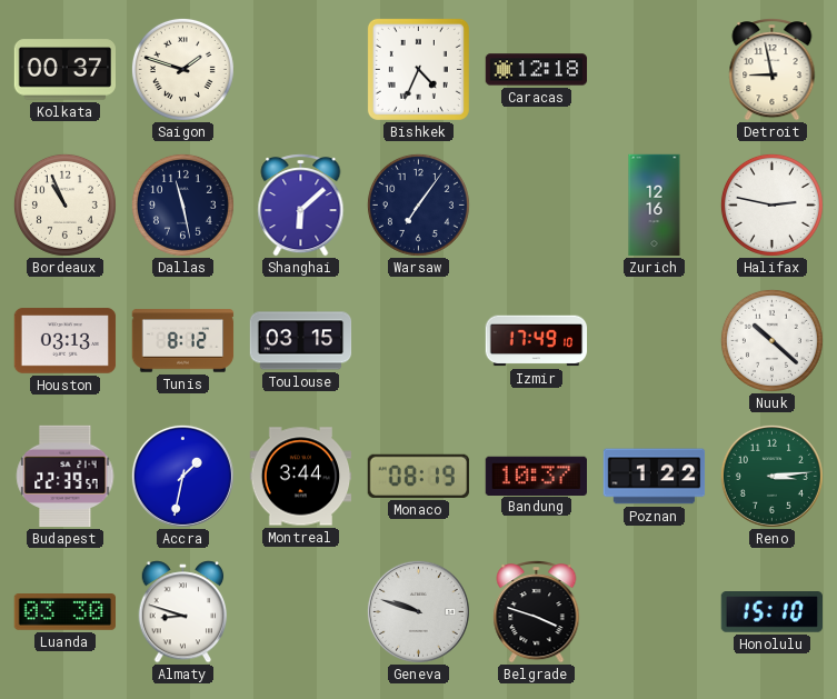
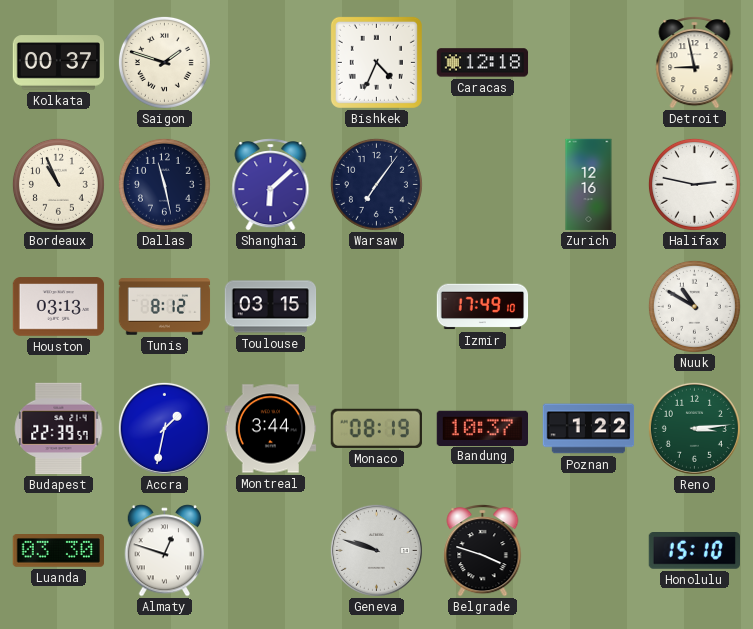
Nuuk: 10:22 -> 10:50 (694, 306)
Almaty: 8:48 -> 12:48 (165, 551)
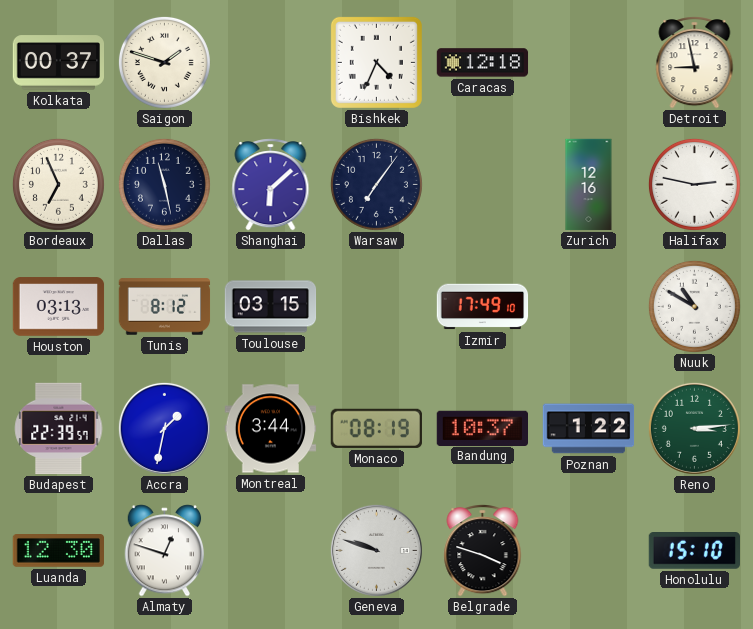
Bordeaux: 10:56 -> 6:56 (58, 184)
Luanda: 03:30 -> 12:30 (58, 551)
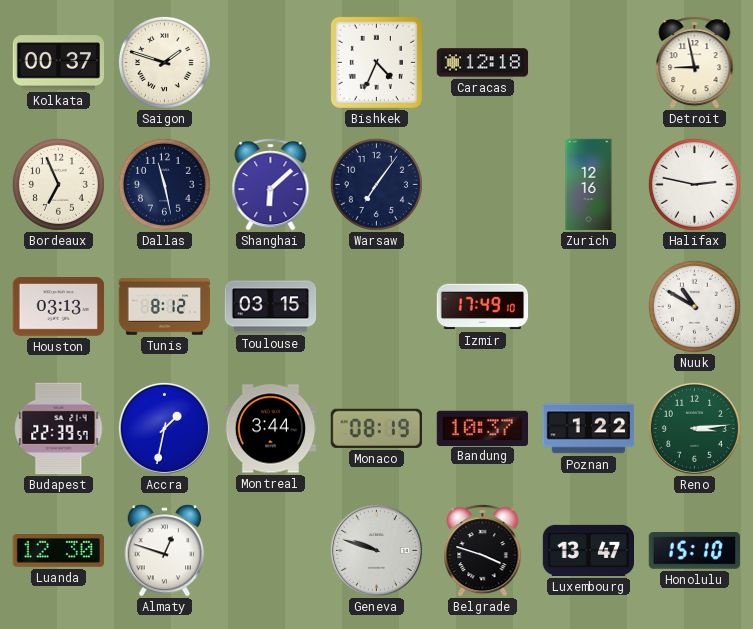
Luxembourg: none -> 13:47 (589, 550)
